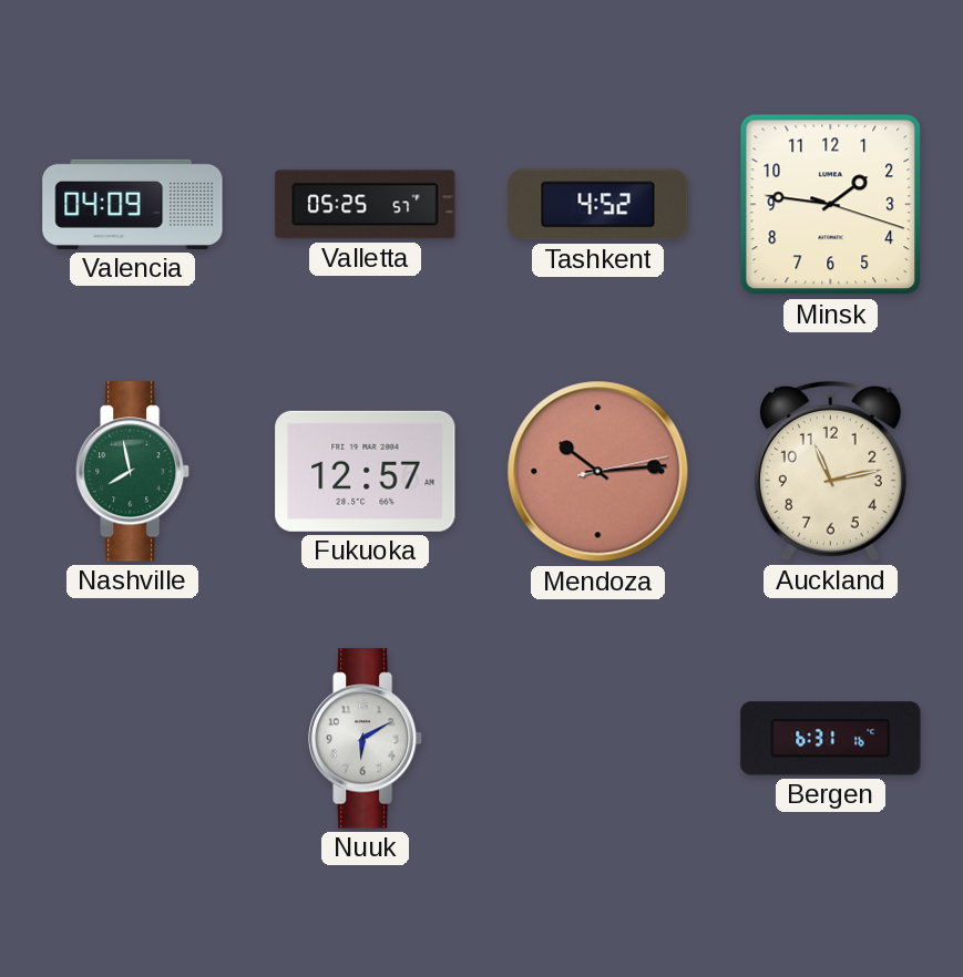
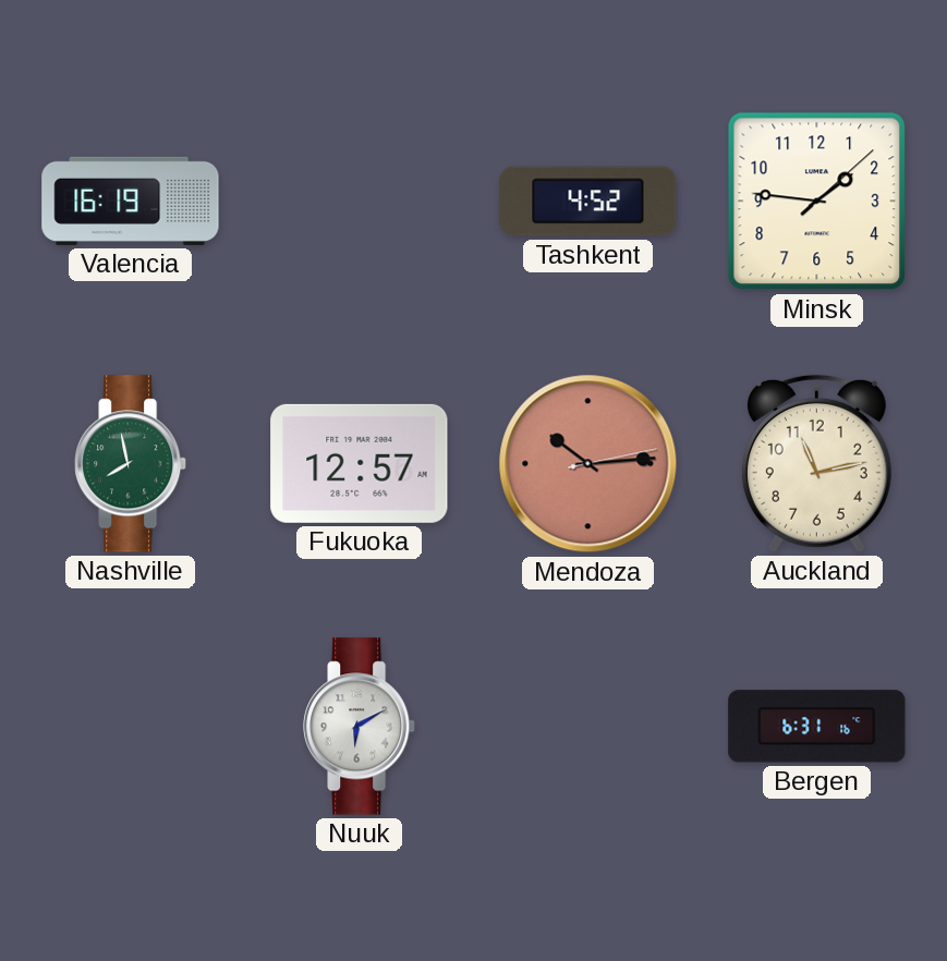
Valencia: 04:09 -> 16:19 (131, 200)
Valletta: 05:25 -> none (366, 205)
Minsk: 1:46:18 -> 1:46:08 (817, 202)
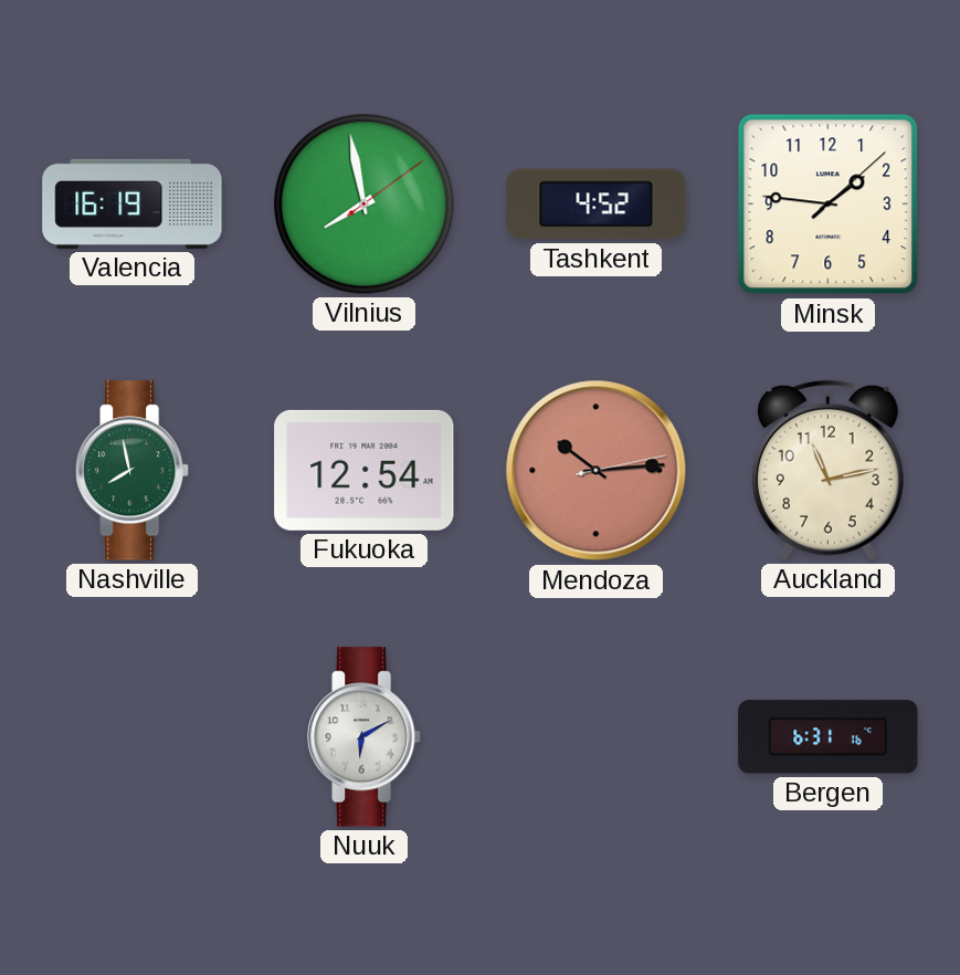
Vilnius: none -> 7:58 (365, 205)
Fukuoka: 12:57 -> 12:54 (365, 470)
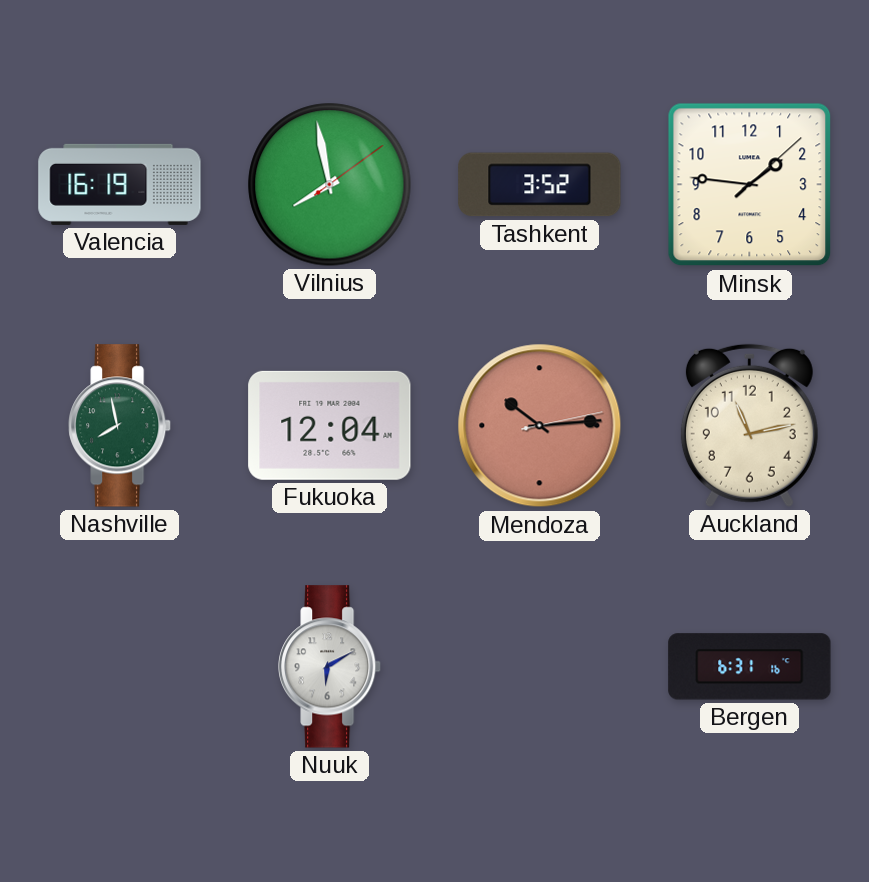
Tashkent: 4:52 -> 3:52 (540, 185)
Fukuoka: 12:54 -> 12:04 (330, 425)
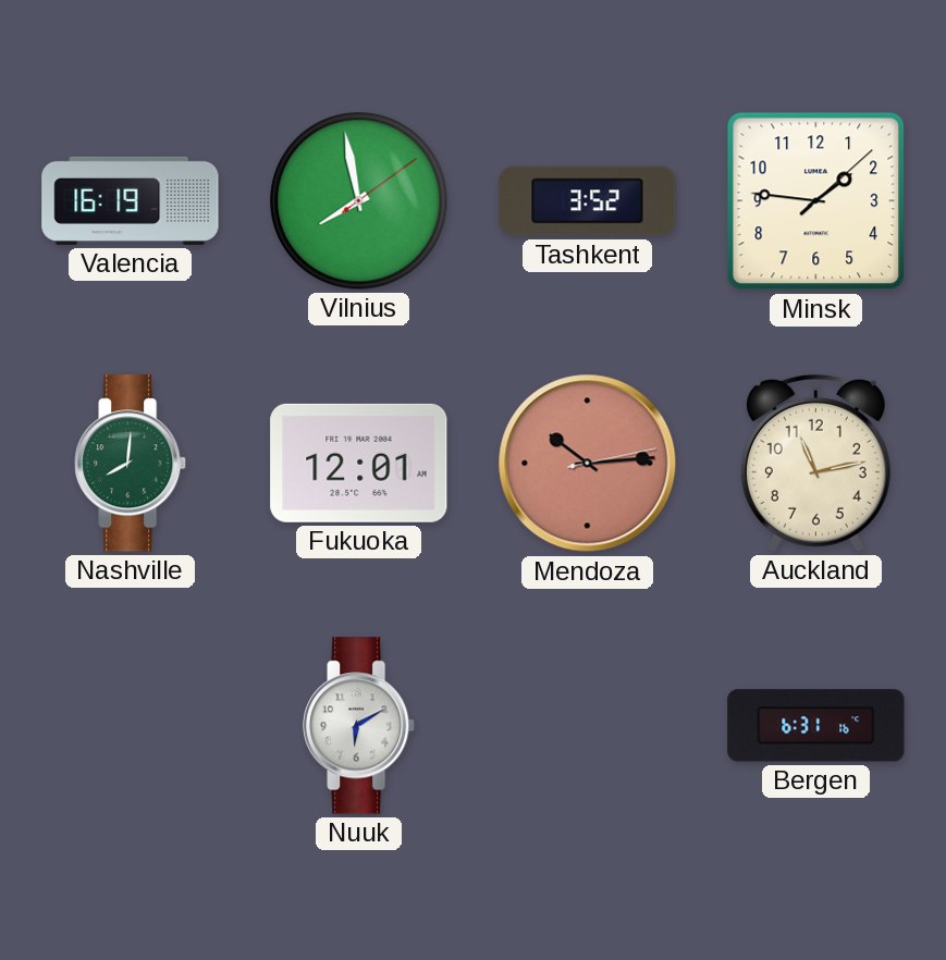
Nashville: 7:58 -> 8:01 (132, 464)
Fukuoka: 12:04 -> 12:01 (359, 463)
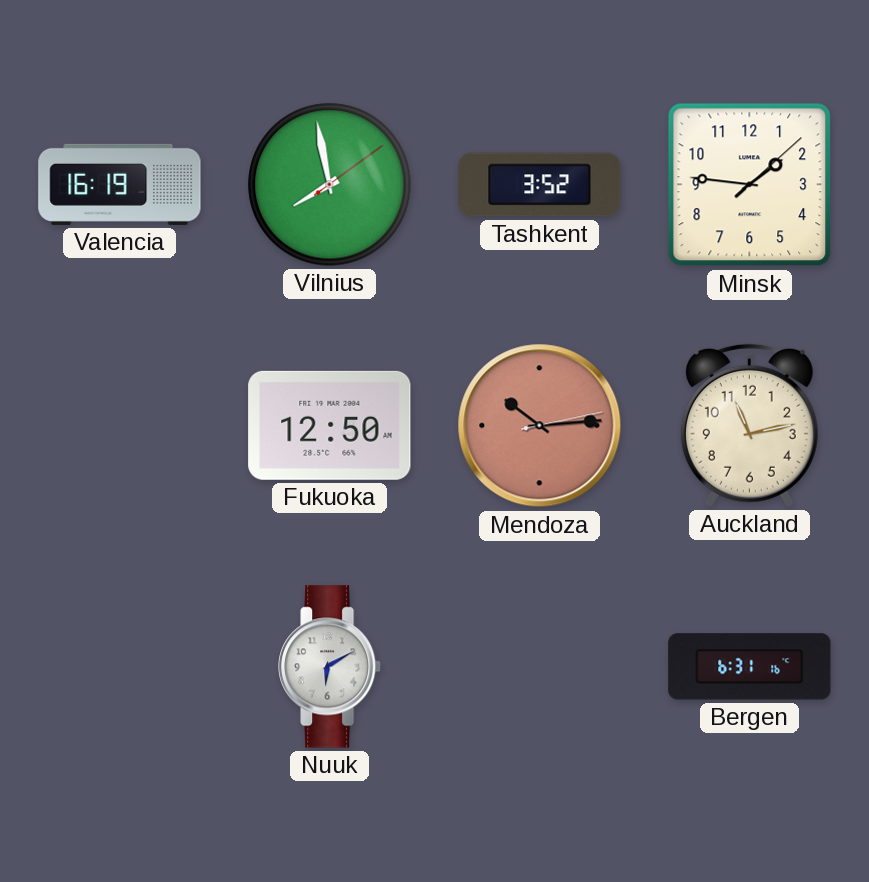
Nashville: 8:01 -> none (132, 464)
Fukuoka: 12:01 -> 12:50 (330, 425)
